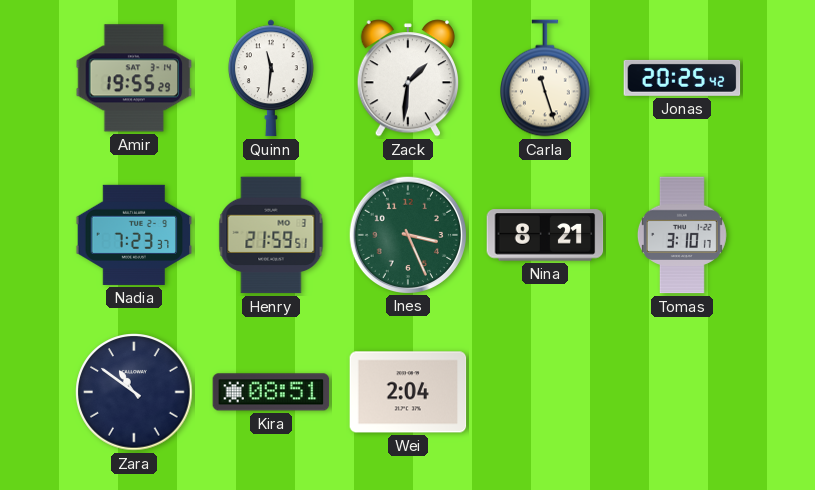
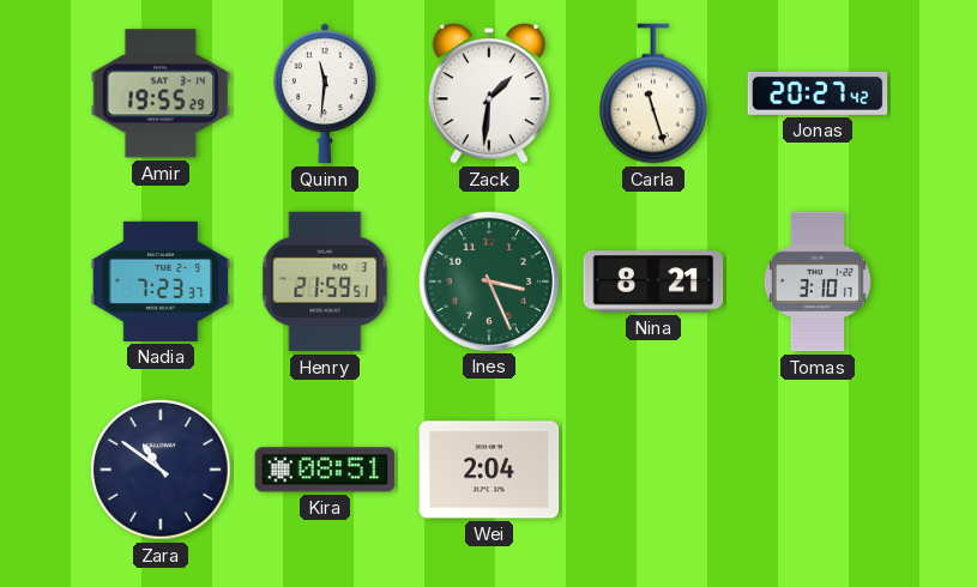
Jonas: 20:25 -> 20:27 (818, 93)
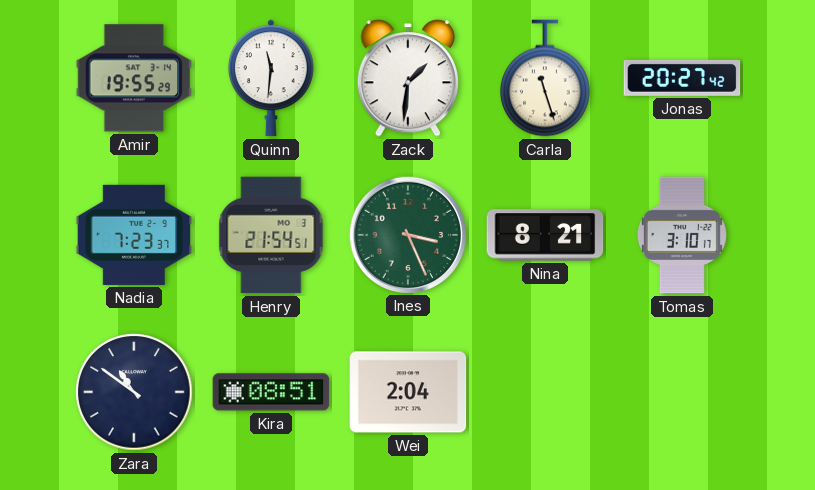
Henry: 21:59 -> 21:54 (271, 235)
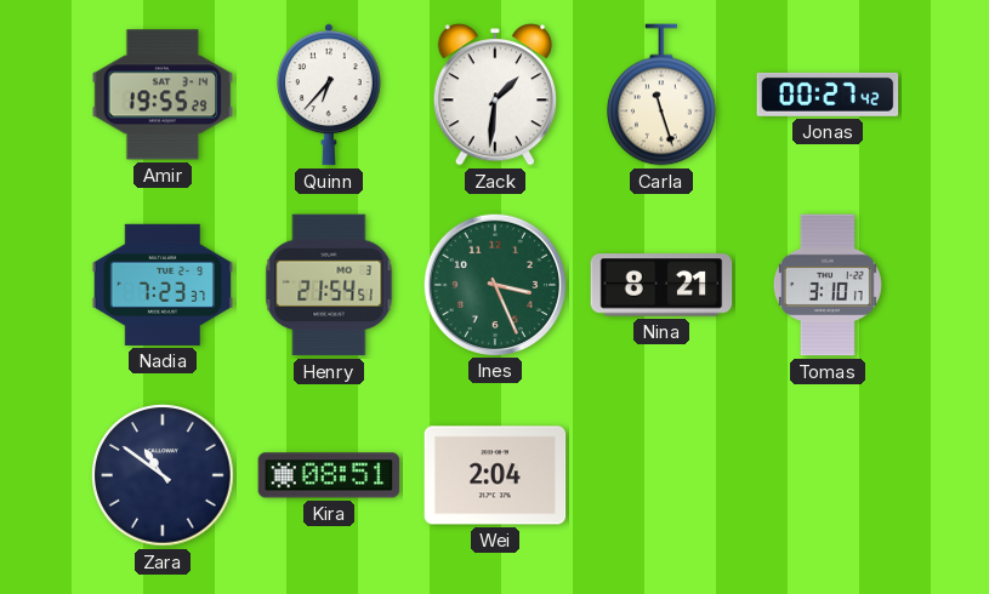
Quinn: 11:31 -> 6:37 (329, 95)
Jonas: 20:27 -> 00:27 (828, 95)
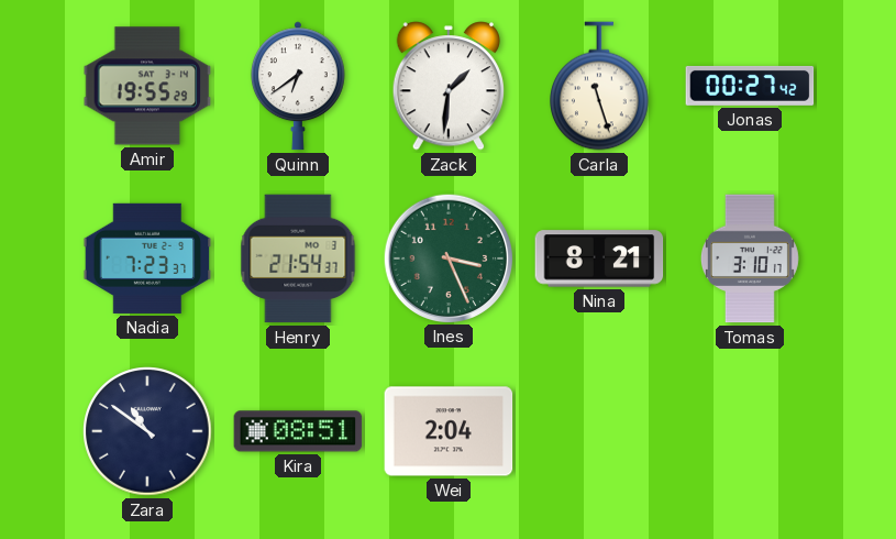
Quinn: 6:37 -> 6:39 (298, 86)
Henry: 21:54:51 -> 21:54:37 (298, 258)
